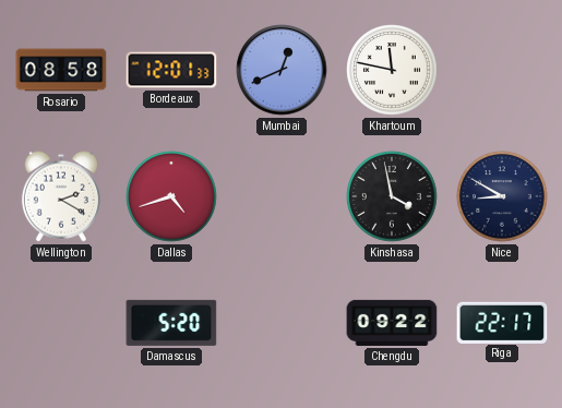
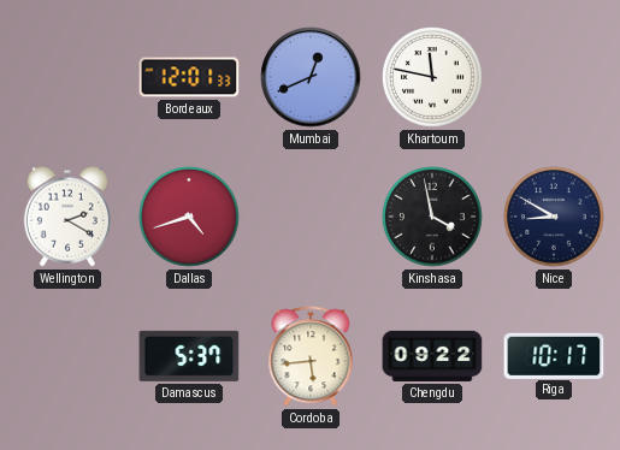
Rosario: 08:58 -> none (61, 70)
Damascus: 5:20 -> 5:37 (189, 356)
Cordoba: none -> 5:44 (311, 356)
Riga: 22:17 -> 10:17 (554, 355)
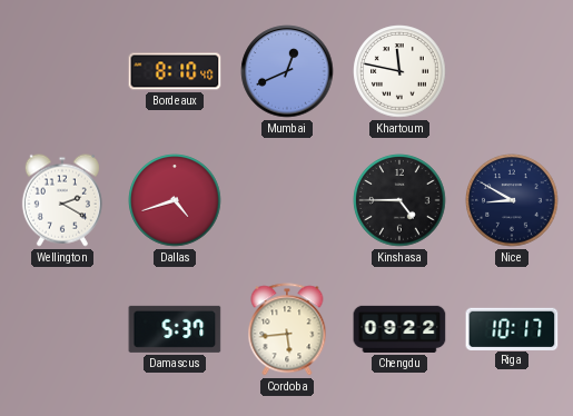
Bordeaux: 12:01 -> 8:10 (175, 71)
Kinshasa: 3:58 -> 4:45 (399, 200)
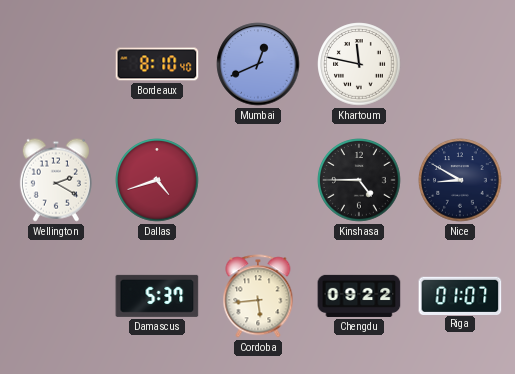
Riga: 10:17 -> 01:07 (460, 295)
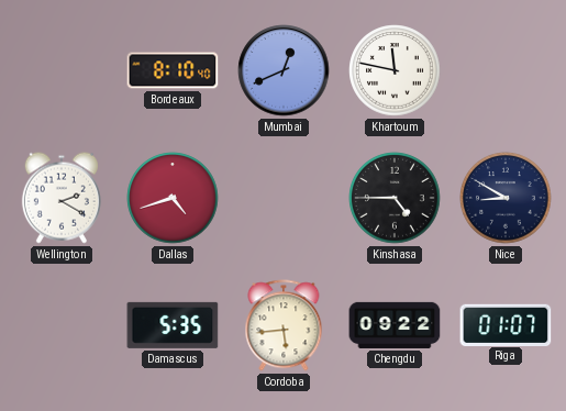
Damascus: 5:37 -> 5:35 (173, 325)
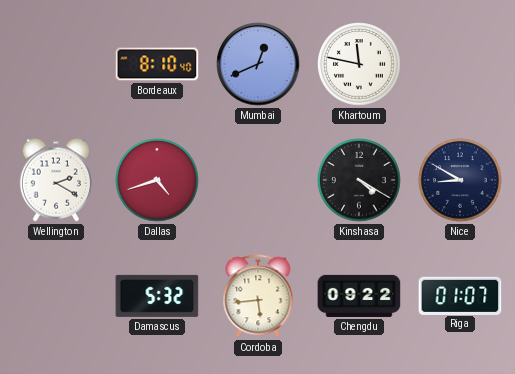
Kinshasa: 4:45 -> 4:20 (359, 180)
Damascus: 5:35 -> 5:32 (157, 296)
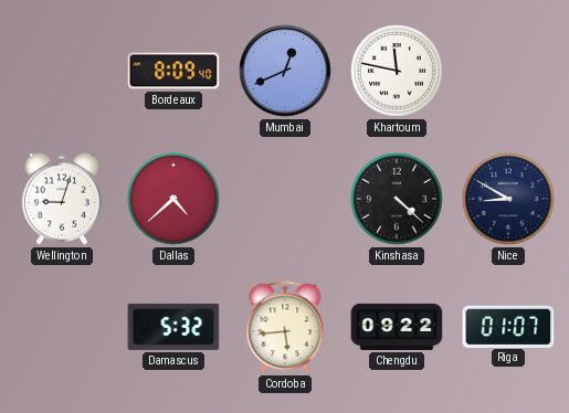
Bordeaux: 8:10 -> 8:09 (173, 71)
Wellington: 2:20 -> 9:03 (62, 199)
Dallas: 4:42 -> 4:38 (173, 199)
Kinshasa: 4:20 -> 4:22 (397, 199)
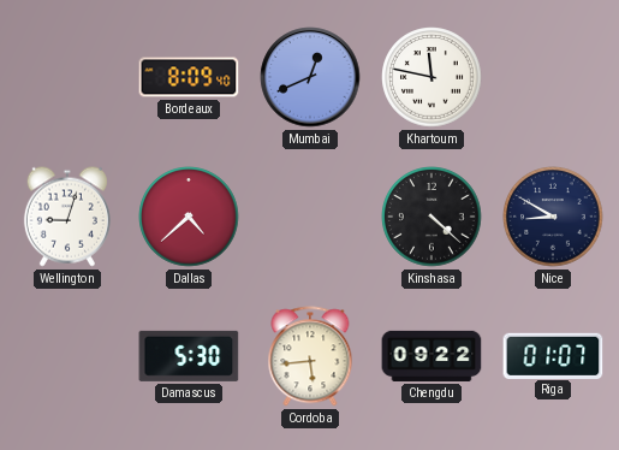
Damascus: 5:32 -> 5:30 (189, 356)
